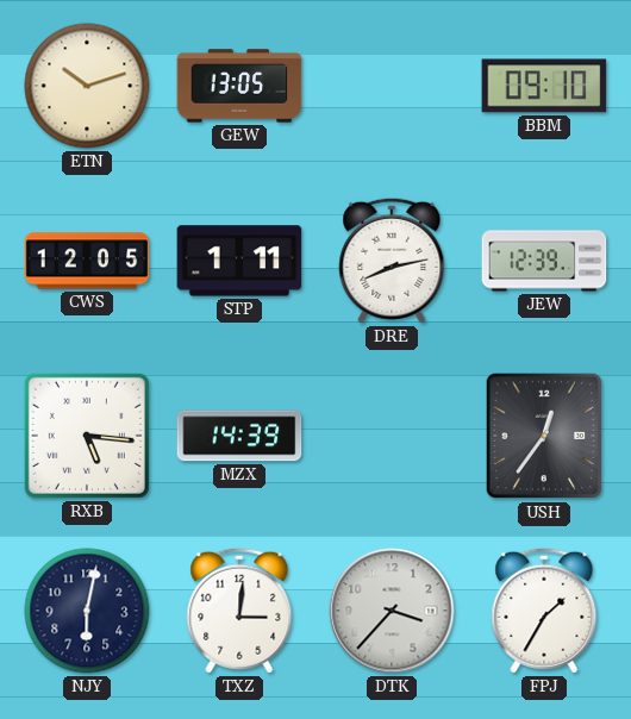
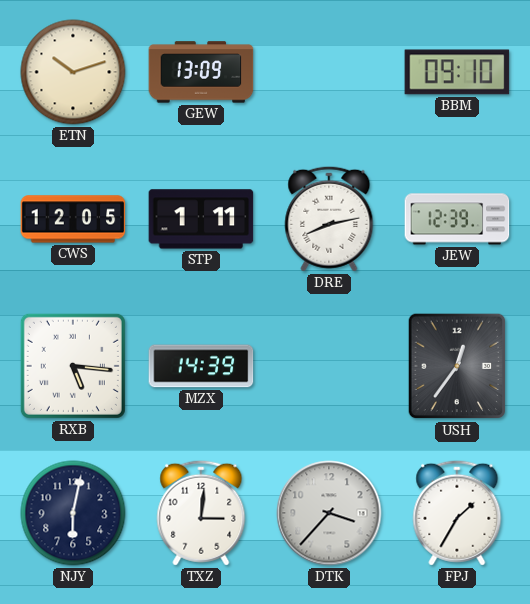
GEW: 13:05 -> 13:09 (201, 72)
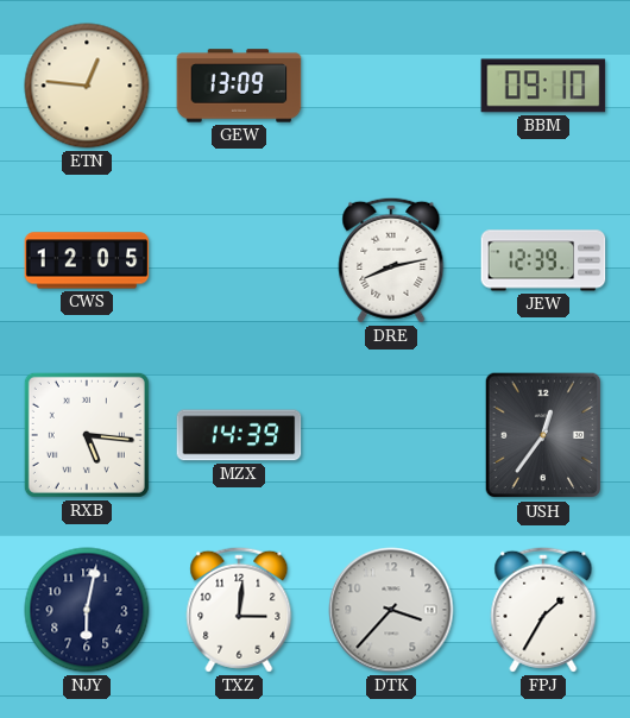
ETN: 10:12 -> 12:46 (87, 86)
STP: 1:11 -> none (201, 219)
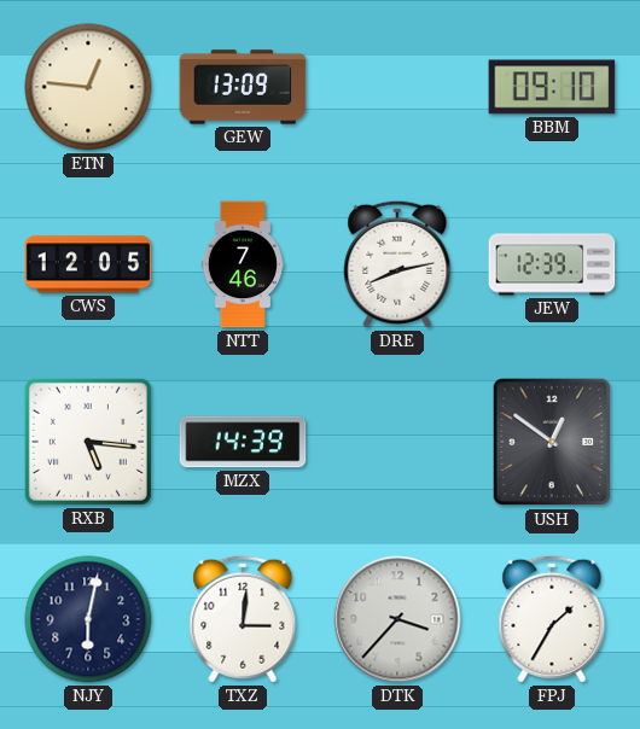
NTT: none -> 7:46 (243, 264)
USH: 12:36 -> 12:51 (552, 442)
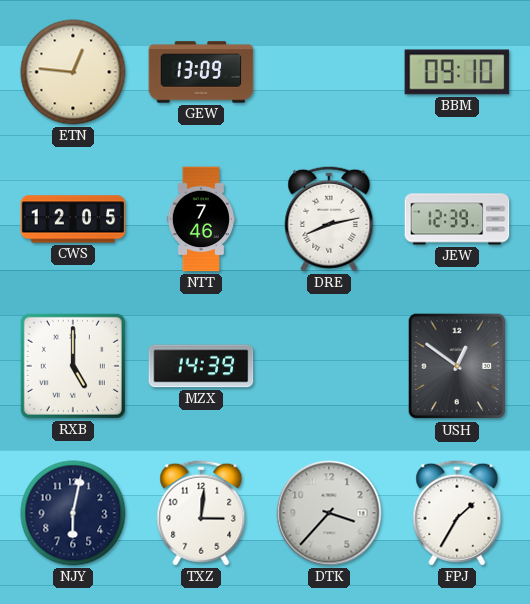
RXB: 5:16 -> 5:00 (73, 366)
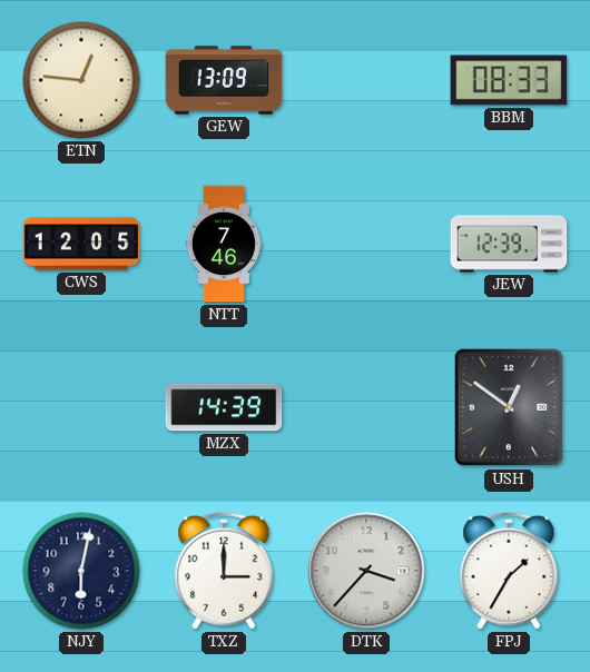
BBM: 09:10 -> 08:33 (509, 80)
DRE: 8:13 -> none (329, 219)
RXB: 5:00 -> none (73, 366)
TXZ: 3:01 -> 3:00 (224, 571)
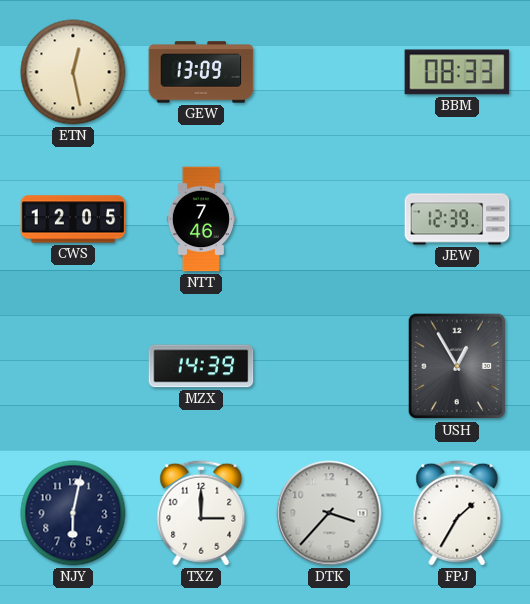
ETN: 12:46 -> 12:28 (73, 72)
USH: 12:51 -> 12:55 (457, 366)
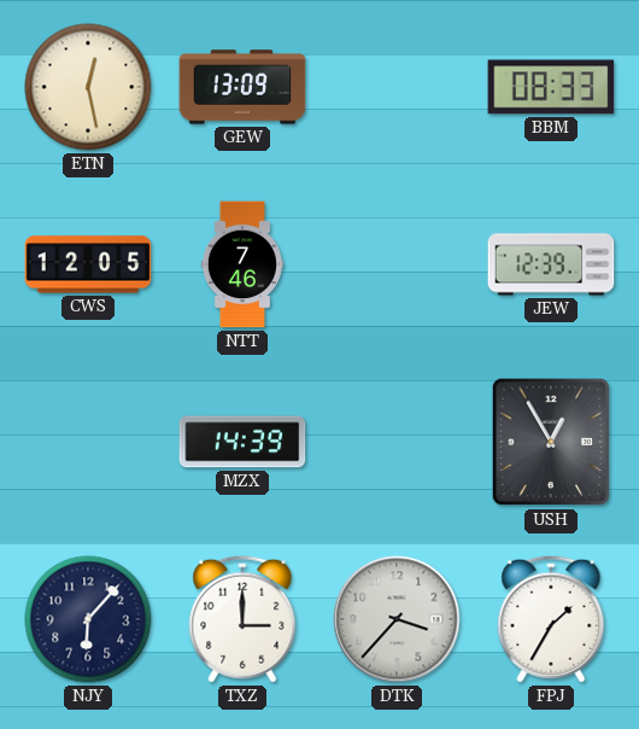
NJY: 6:02 -> 6:07 (88, 619)
